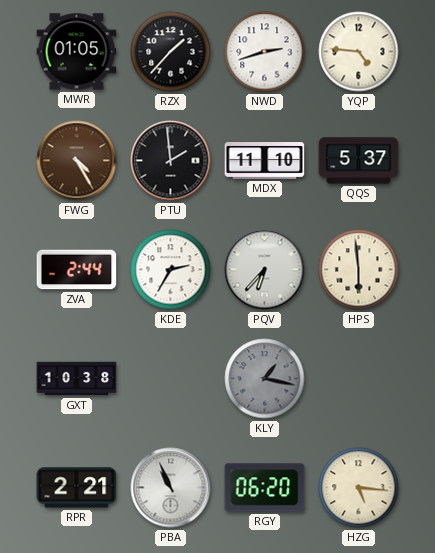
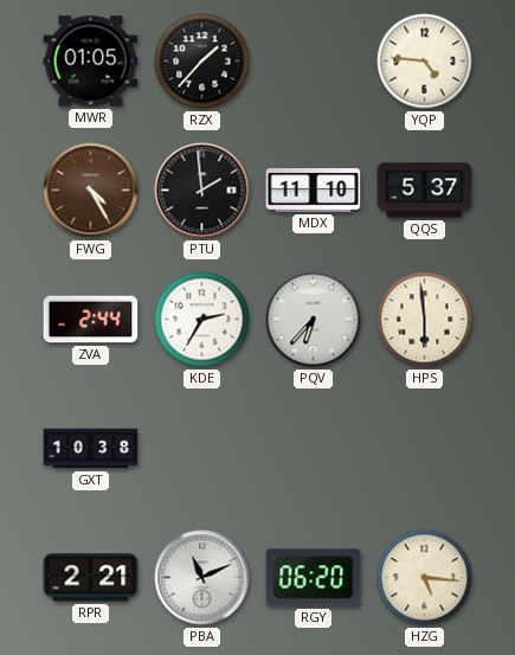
NWD: 2:42 -> none (265, 52)
KLY: 1:17 -> none (265, 379)
PBA: 10:56 -> 11:11 (202, 578)
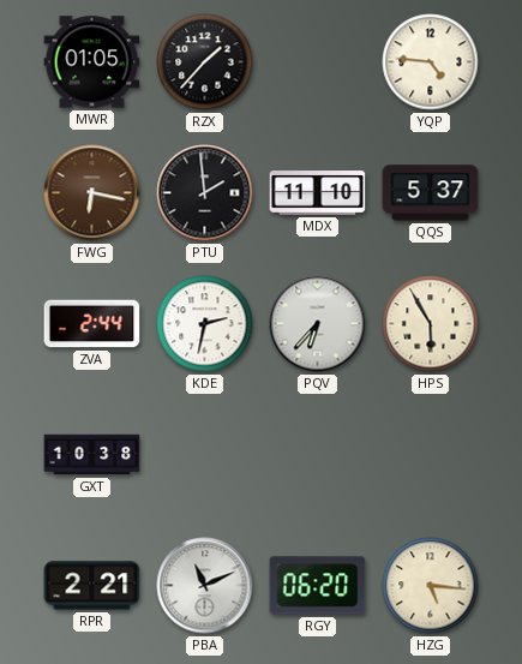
FWG: 4:25 -> 6:17 (92, 193)
KDE: 2:35 -> 2:32 (205, 324)
HPS: 5:59 -> 5:55 (431, 324)
